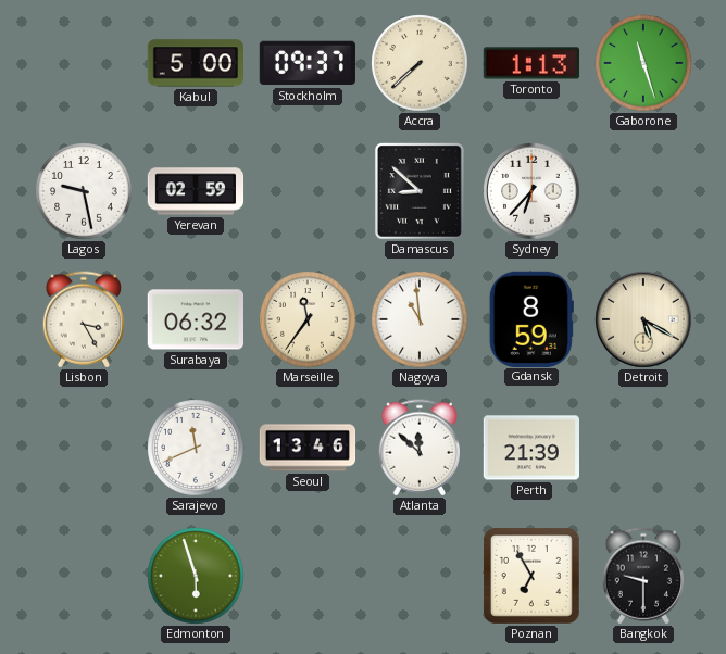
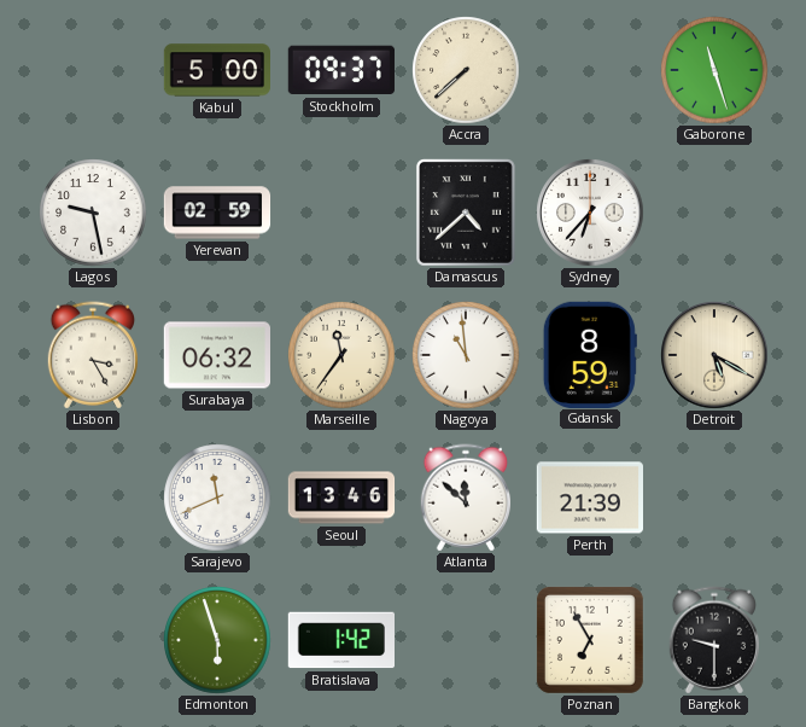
Toronto: 1:13 -> none (530, 63)
Damascus: 8:52 -> 4:38 (466, 213)
Bratislava: none -> 1:42 (340, 640)
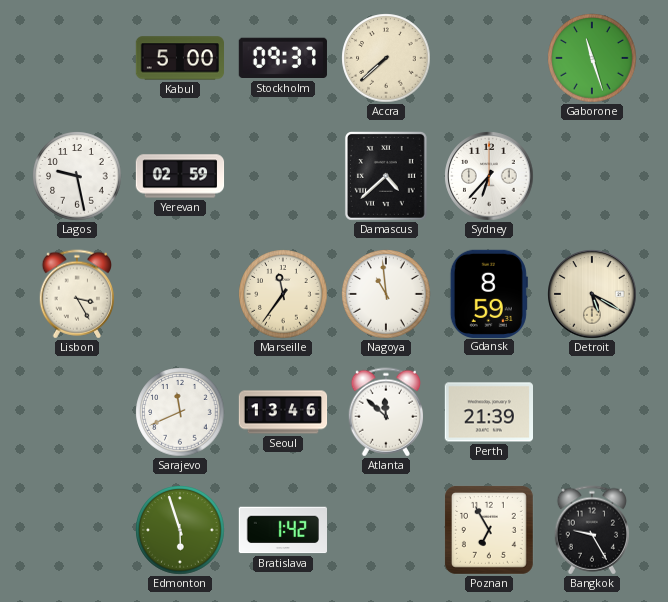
Surabaya: 06:32 -> none (216, 355)
Bangkok: 9:30 -> 9:25 (591, 530)
